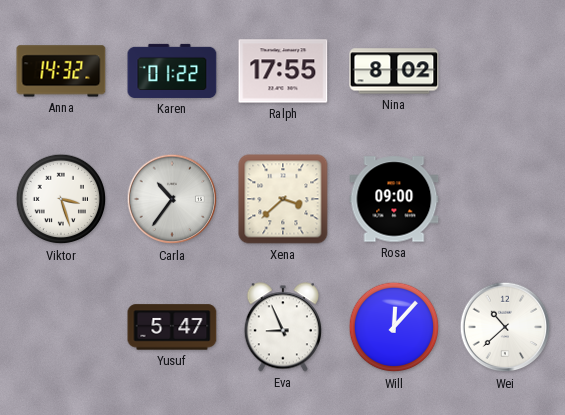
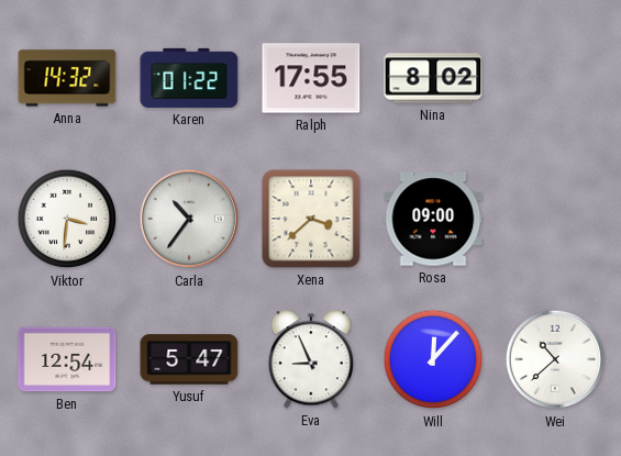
Viktor: 3:27 -> 3:31 (67, 219)
Ben: none -> 12:54 (67, 359)
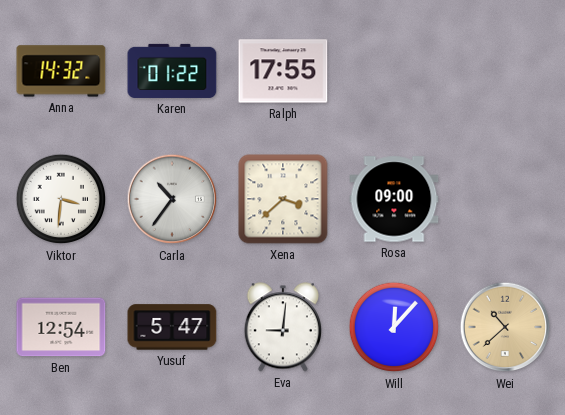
Nina: 8:02 -> none (433, 78)
Eva: 8:56 -> 9:01 (283, 327)
Wei dial: white -> champagne (505, 327)
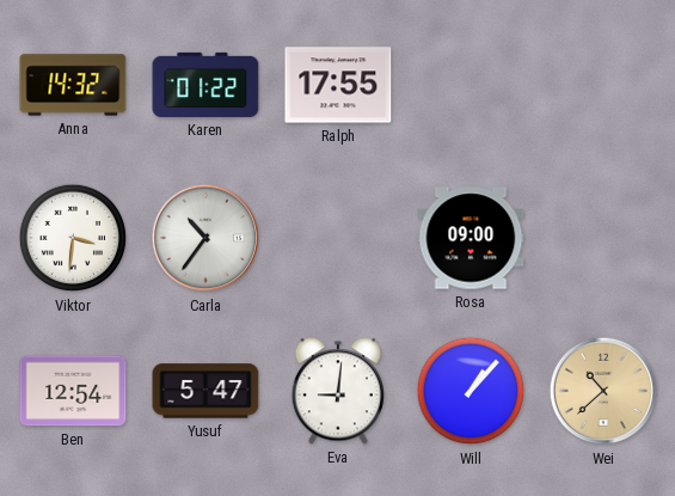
Xena: 3:38 -> none (283, 199)
Will: 12:07 -> 1:07 (471, 391)
